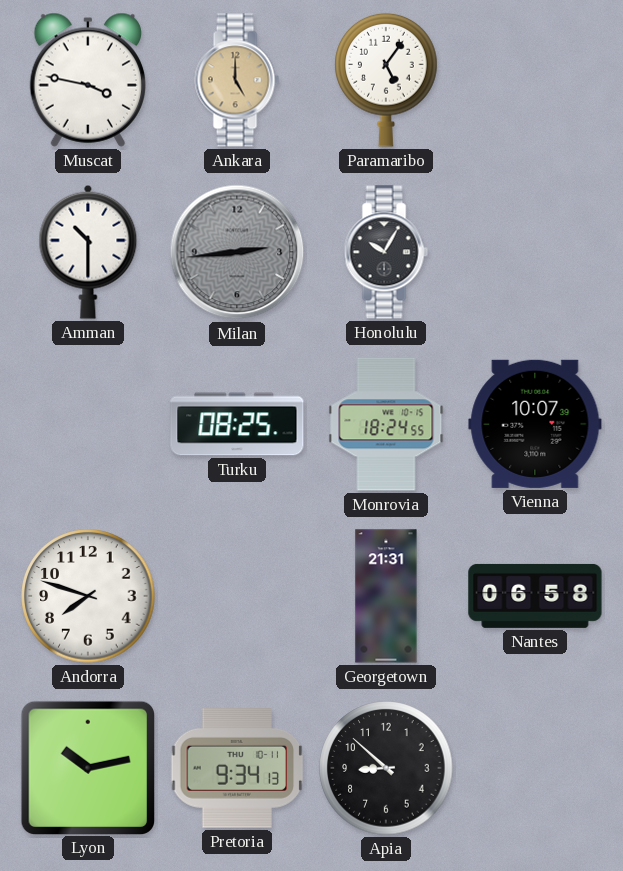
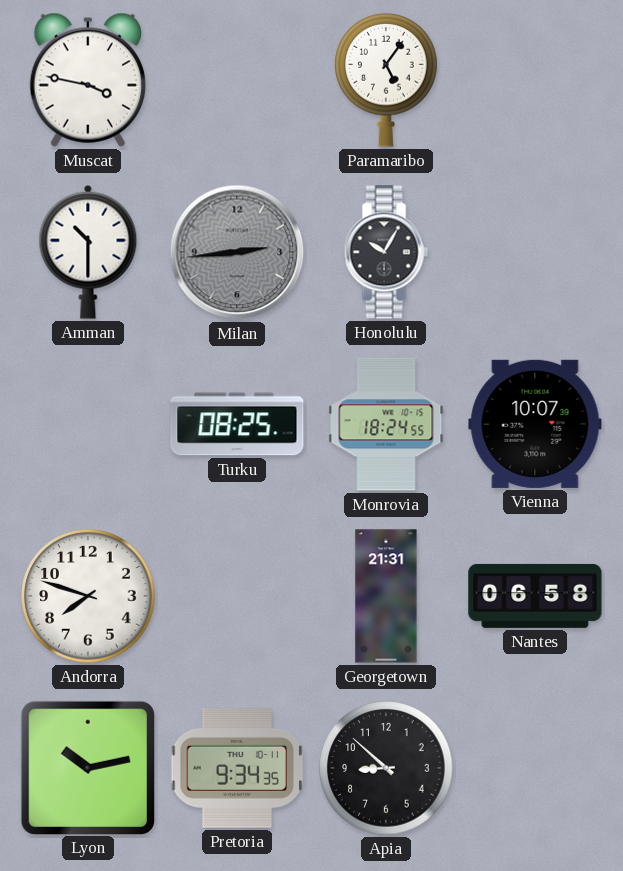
Ankara: 5:00 -> none (237, 80)
Pretoria: 9:34:13 -> 9:34:35 (237, 769)
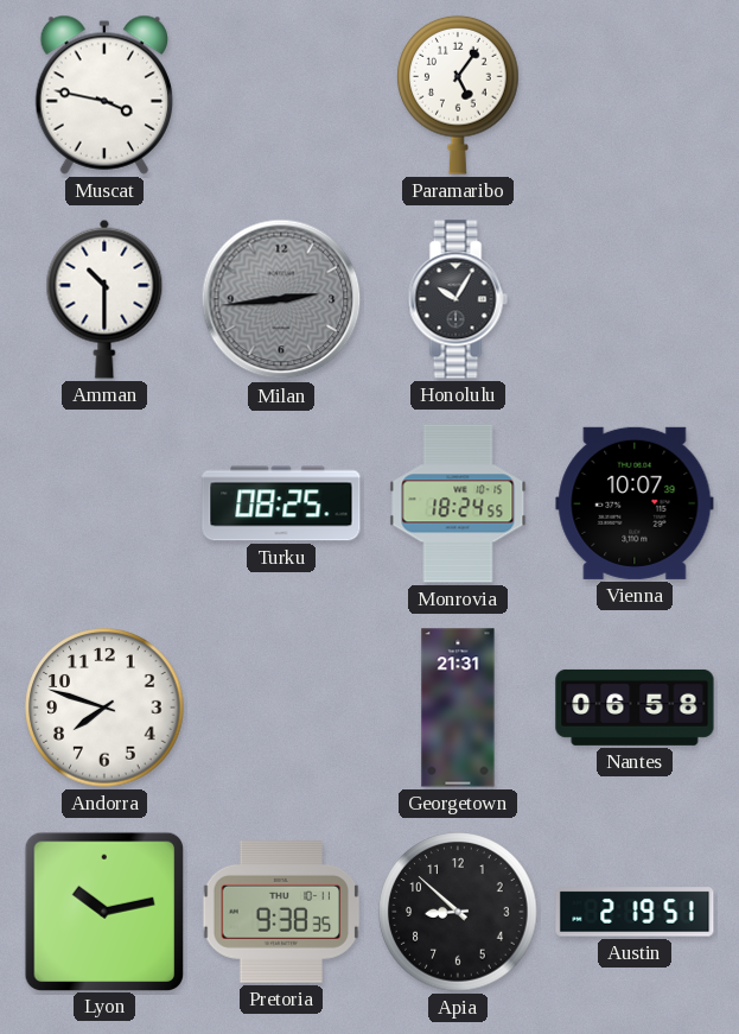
Pretoria: 9:34 -> 9:38 (281, 913)
Austin: none -> 2:19 (635, 912)
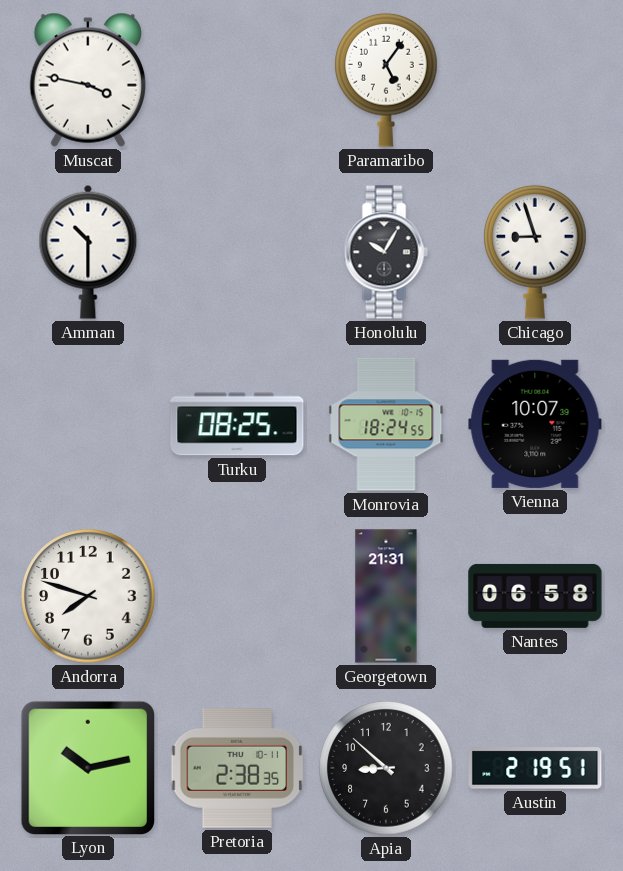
Milan: 2:44 -> none (281, 299)
Chicago: none -> 8:57 (535, 252)
Pretoria: 9:38 -> 2:38 (237, 769)
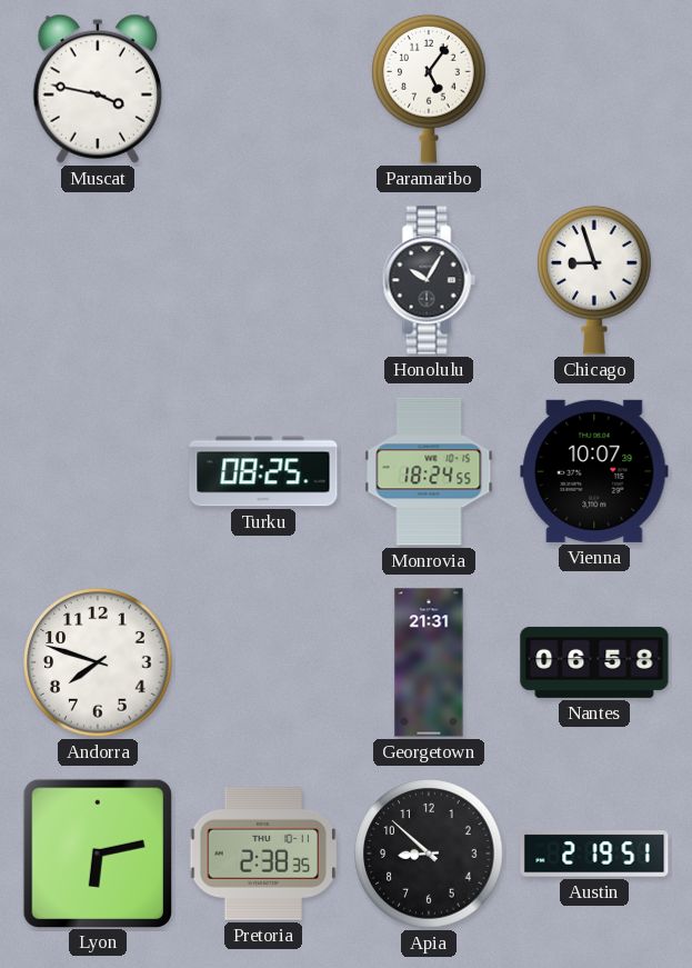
Amman: 10:30 -> none (88, 252)
Lyon: 10:13 -> 6:13 (97, 852)
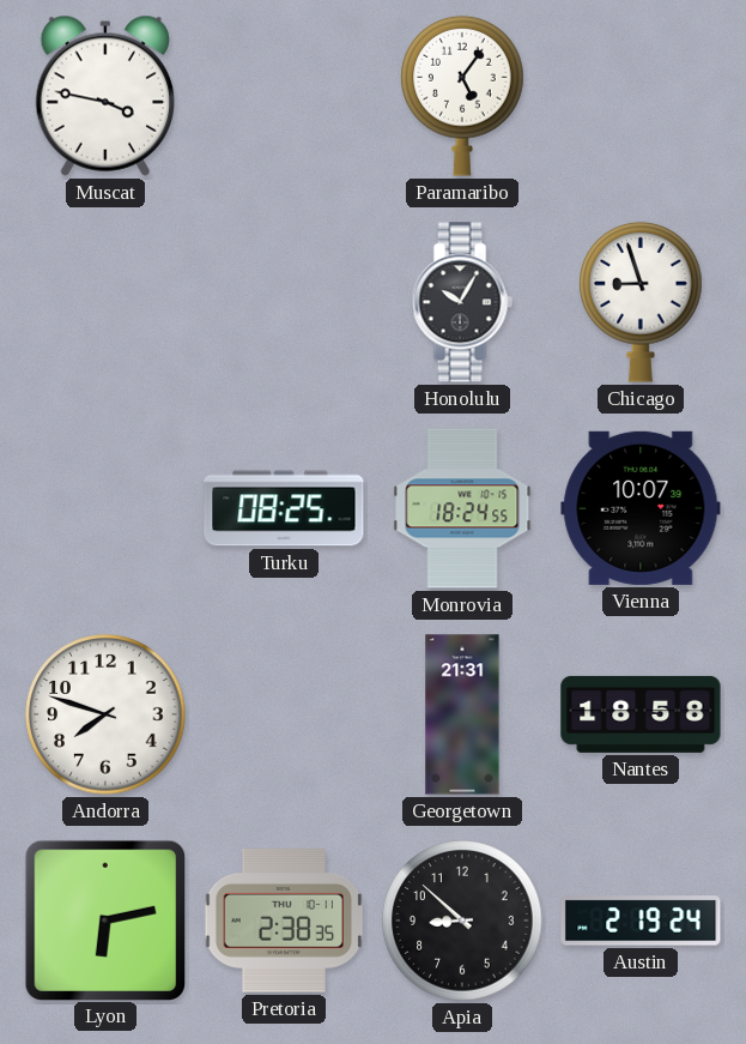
Nantes: 06:58 -> 18:58 (641, 714)
Austin: 2:19:51 -> 2:19:24 (641, 921)
